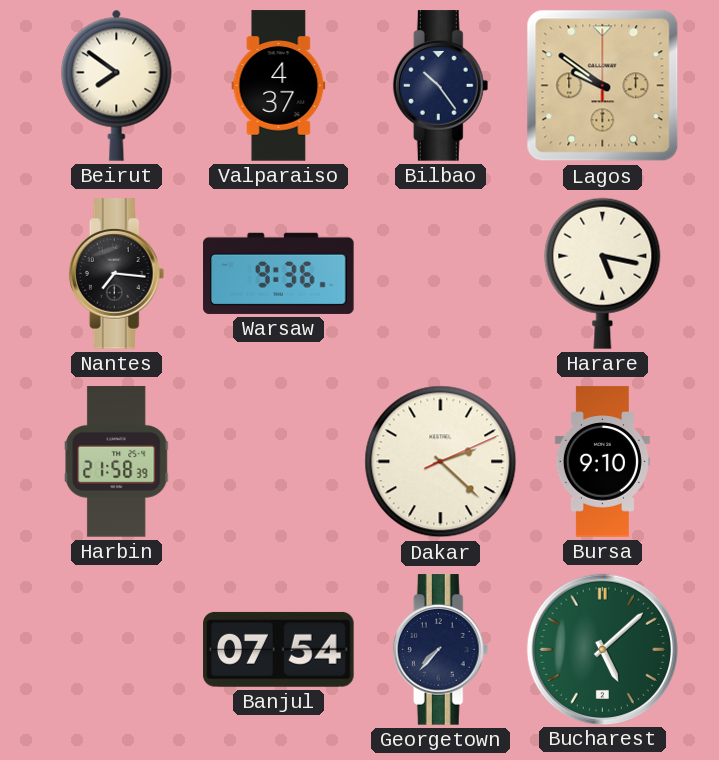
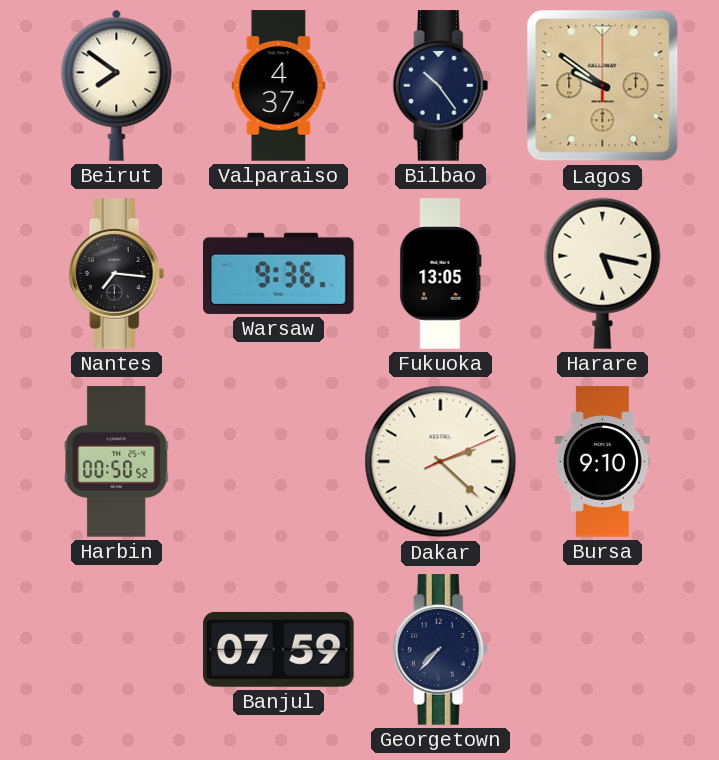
Fukuoka: none -> 13:05 (441, 274)
Harbin: 21:58 -> 00:50 (117, 462)
Banjul: 07:54 -> 07:59 (279, 649)
Bucharest: 5:08 -> none (602, 649)
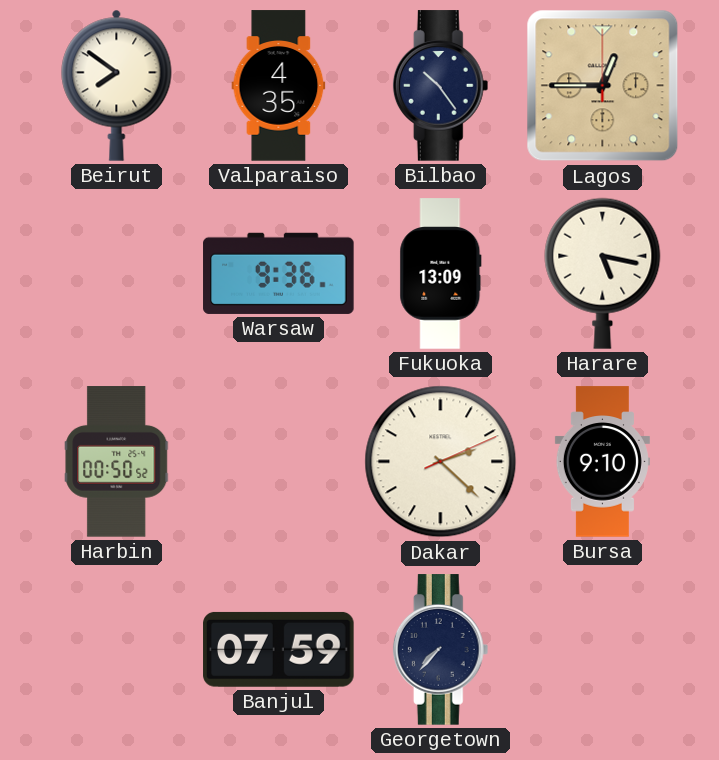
Valparaiso: 4:37 -> 4:35 (279, 86)
Lagos: 9:51 -> 12:45 (603, 86)
Nantes: 7:16 -> none (117, 274)
Fukuoka: 13:05 -> 13:09 (441, 274)
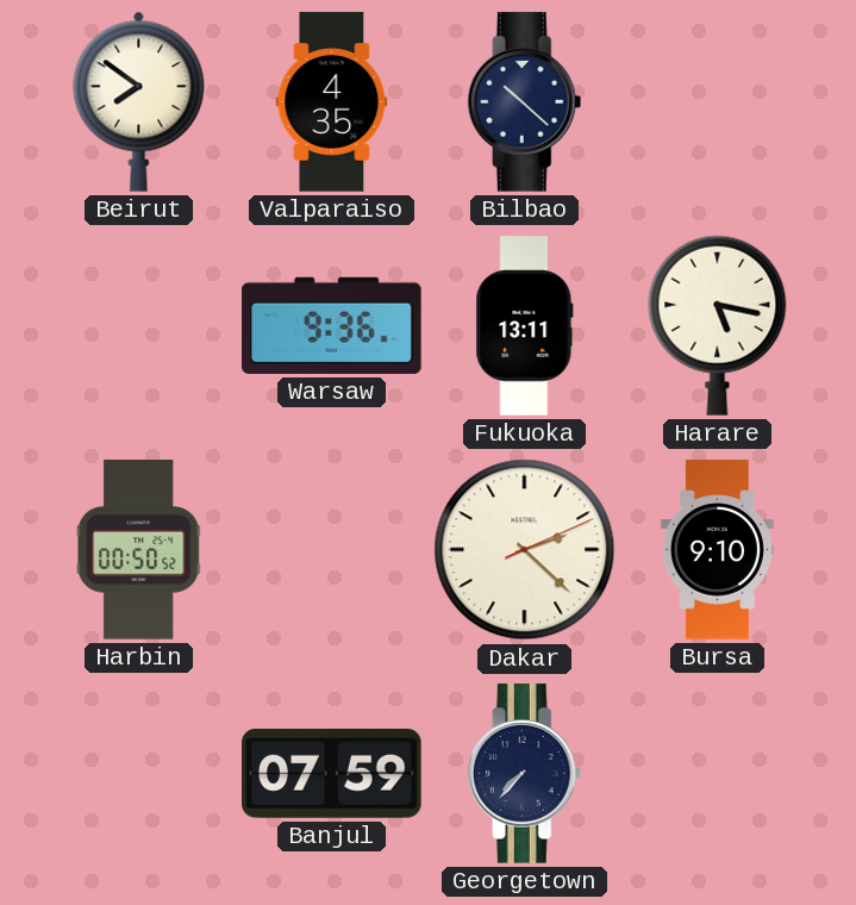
Bilbao: 10:24 -> 10:22 (525, 102)
Lagos: 12:45 -> none (603, 86)
Fukuoka: 13:09 -> 13:11 (525, 326)
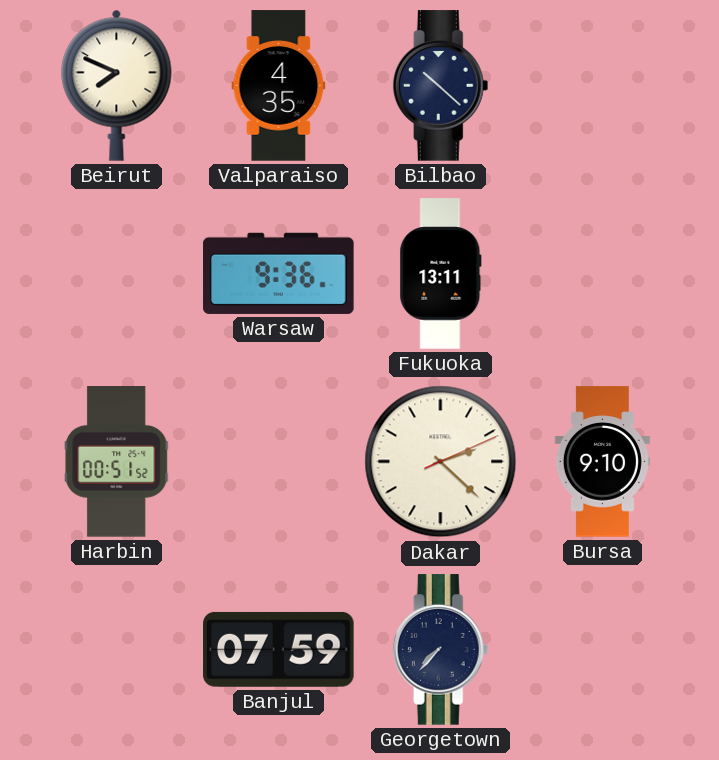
Beirut: 7:51 -> 7:49 (117, 85)
Harare: 5:17 -> none (718, 325)
Harbin: 00:50 -> 00:51 (117, 462)
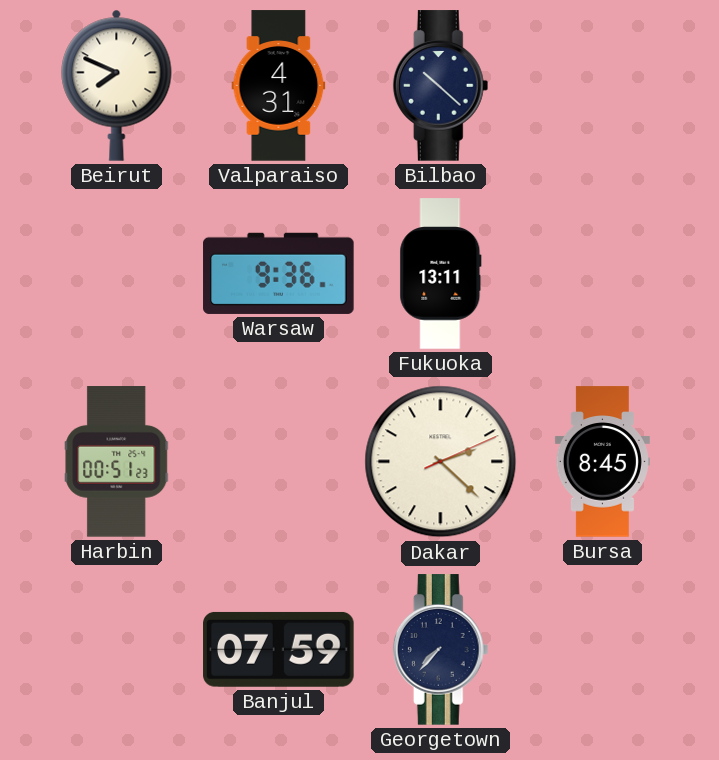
Valparaiso: 4:35 -> 4:31 (279, 86)
Harbin: 00:51:52 -> 00:51:23 (117, 462)
Bursa: 9:10 -> 8:45 (602, 462)
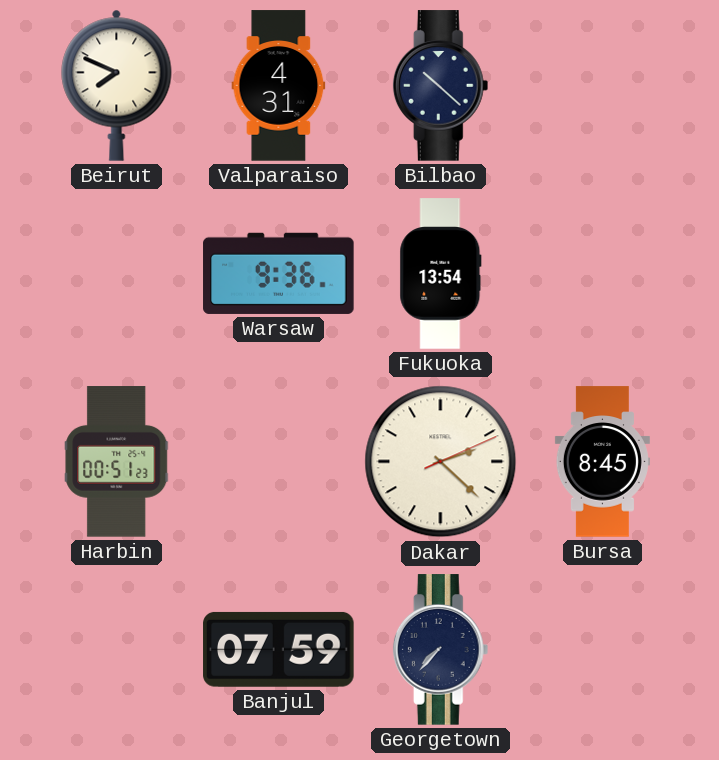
Fukuoka: 13:11 -> 13:54 (441, 274)
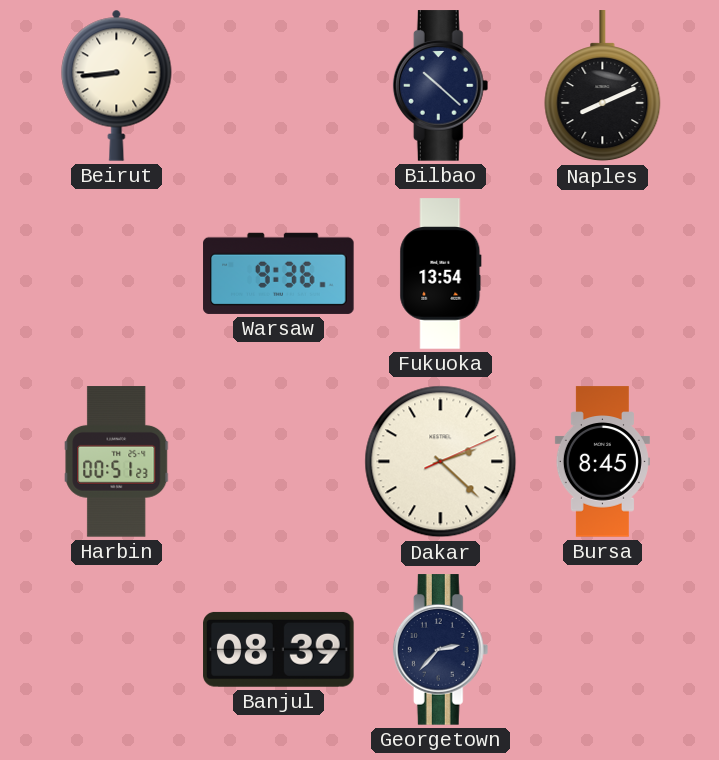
Beirut: 7:49 -> 8:44 (117, 85)
Valparaiso: 4:31 -> none (279, 86)
Naples: none -> 8:11 (603, 86)
Banjul: 07:59 -> 08:39 (279, 649)
Georgetown: 7:37 -> 2:37 (441, 650)
